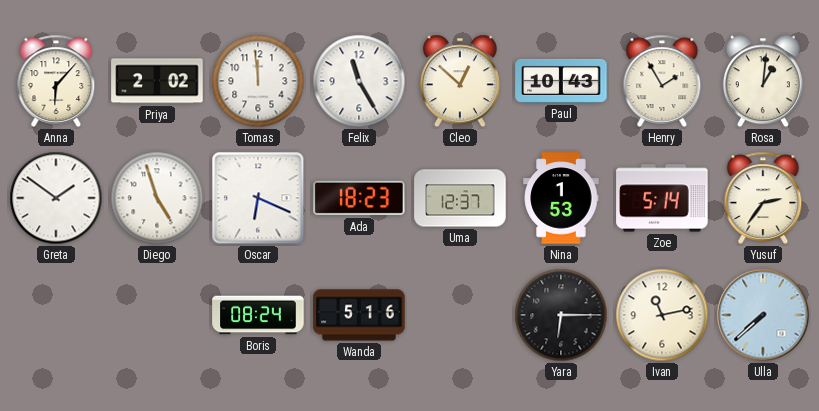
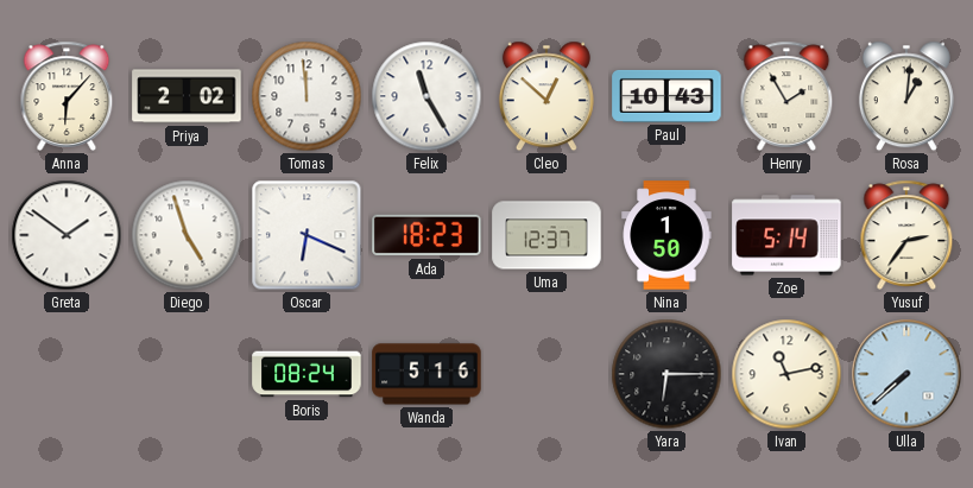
Nina: 1:53 -> 1:50 (666, 235)
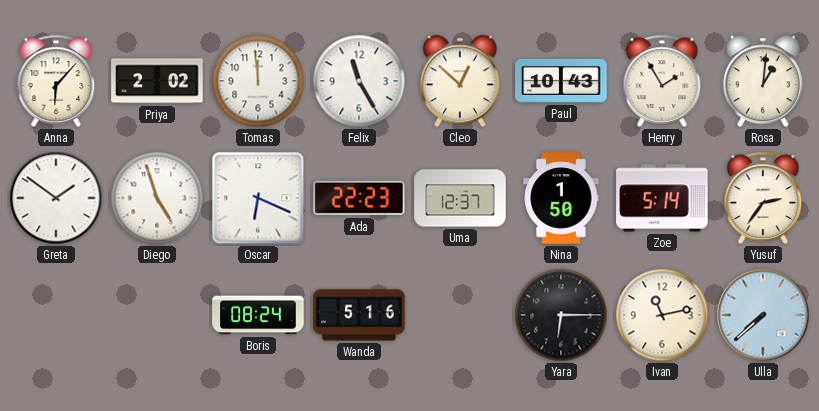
Ada: 18:23 -> 22:23 (359, 198)
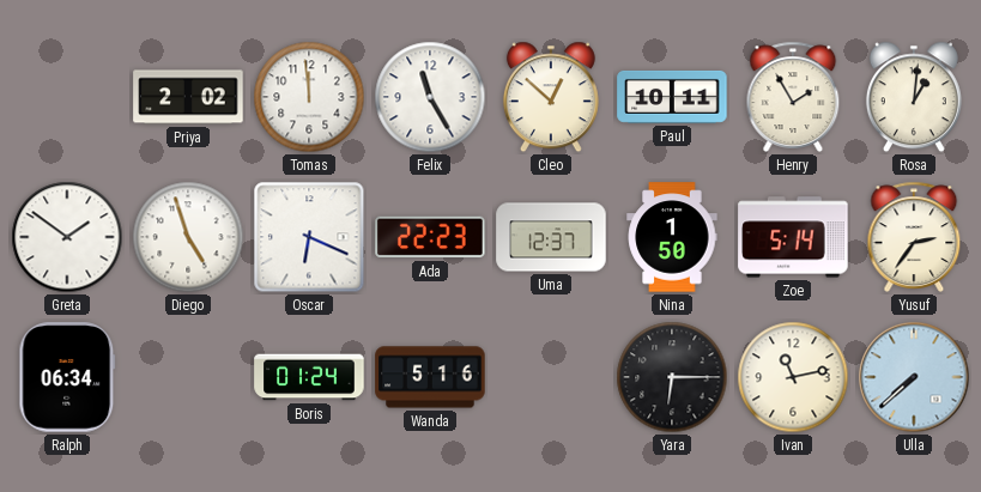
Anna: 6:07 -> none (56, 81)
Paul: 10:43 -> 10:11 (672, 97)
Ralph: none -> 06:34 (67, 377)
Boris: 08:24 -> 01:24 (309, 377)
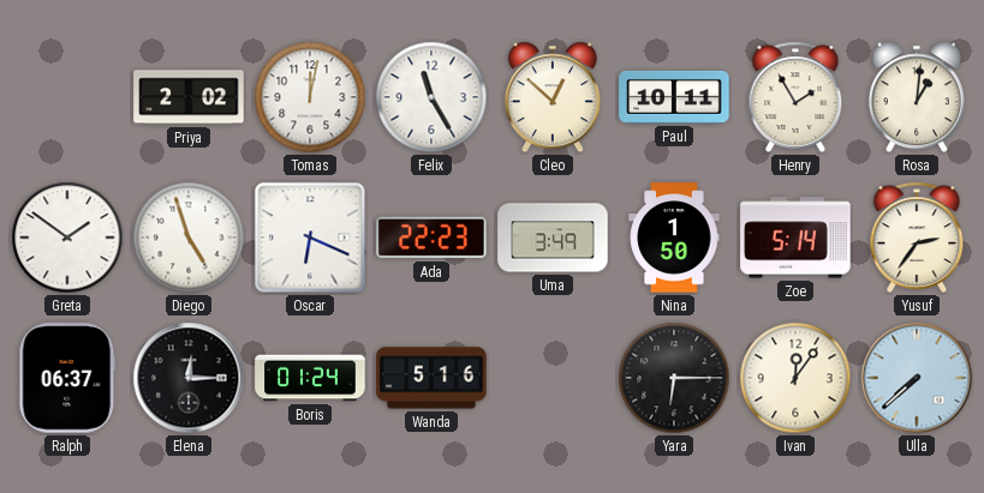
Tomas: 11:59 -> 12:02 (310, 97)
Uma: 12:37 -> 3:49 (553, 238)
Ralph: 06:34 -> 06:37 (67, 378)
Elena: none -> 12:15 (189, 378)
Ivan: 11:13 -> 12:06 (795, 378)
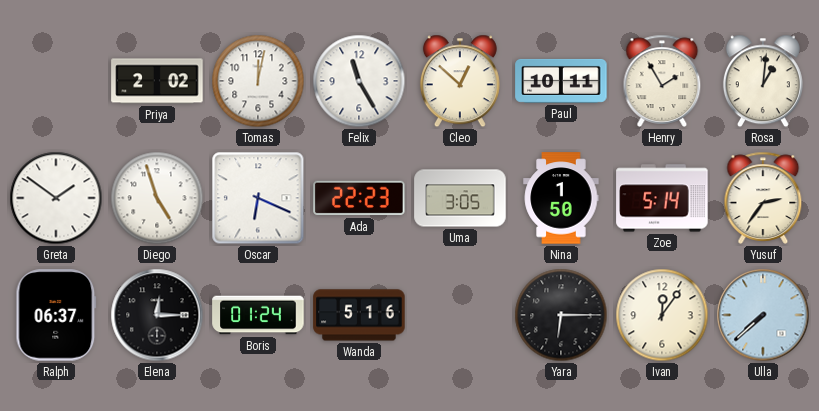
Uma: 3:49 -> 3:05 (460, 198)
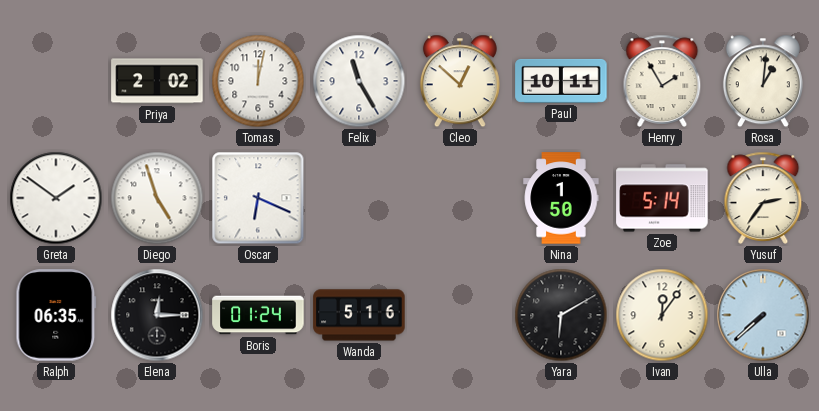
Ada: 22:23 -> none (359, 198)
Uma: 3:05 -> none (460, 198)
Ralph: 06:37 -> 06:35 (56, 315)
Yara: 6:15 -> 6:10 (561, 315)
